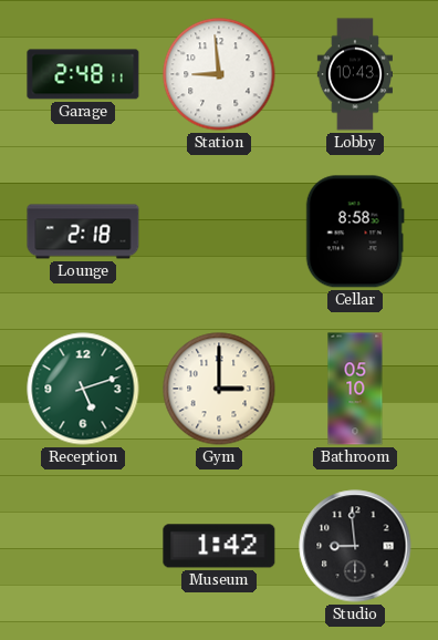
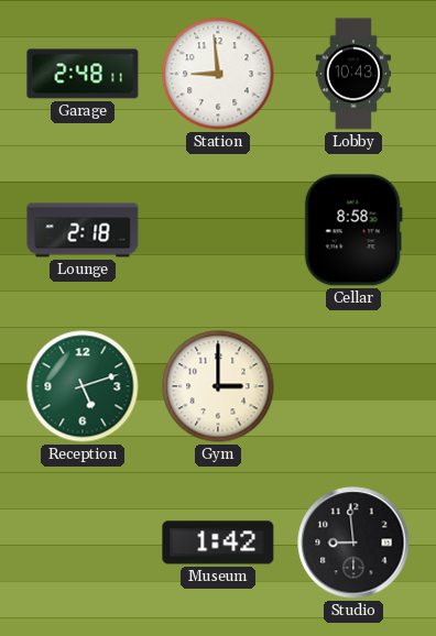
Bathroom: 05:10 -> none (355, 389)
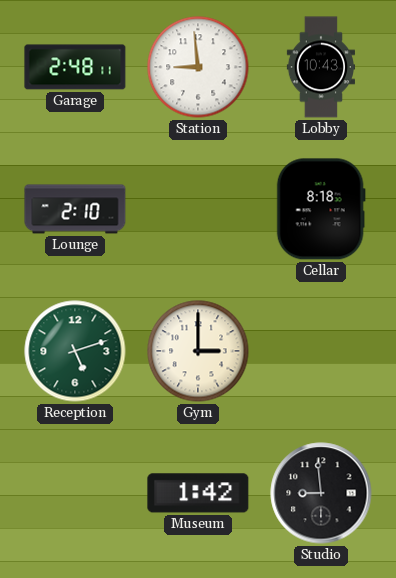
Lounge: 2:18 -> 2:10 (75, 209)
Cellar: 8:58 -> 8:18 (321, 209)
